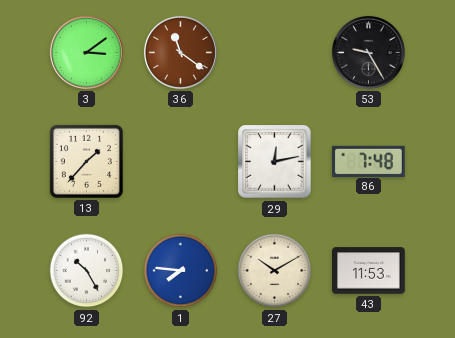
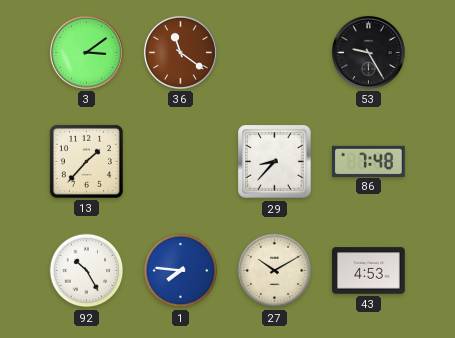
29: 12:13 -> 8:37 (275, 162)
43: 11:53 -> 4:53 (369, 271)
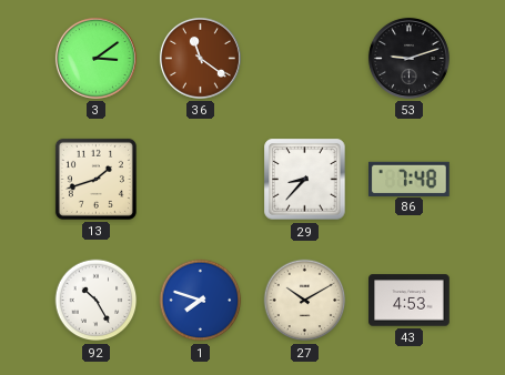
53: 9:25 -> 9:12 (408, 58)
13: 1:37 -> 1:42 (95, 179)
1: 7:46 -> 7:48 (201, 301)
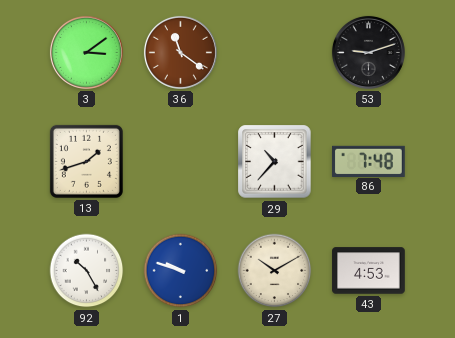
29: 8:37 -> 10:37 (275, 162)
1: 7:48 -> 9:48 (181, 271)
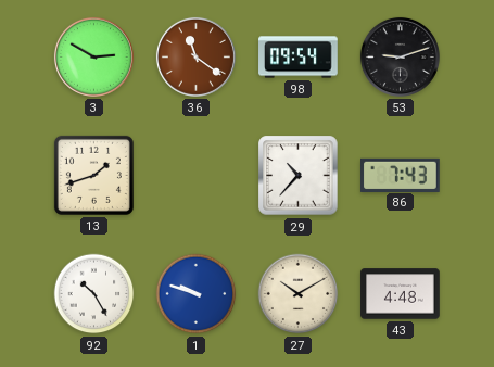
3: 3:09 -> 2:50 (93, 56)
98: none -> 09:54 (299, 58)
86: 7:48 -> 7:43 (401, 175)
43: 4:53 -> 4:48 (401, 294)
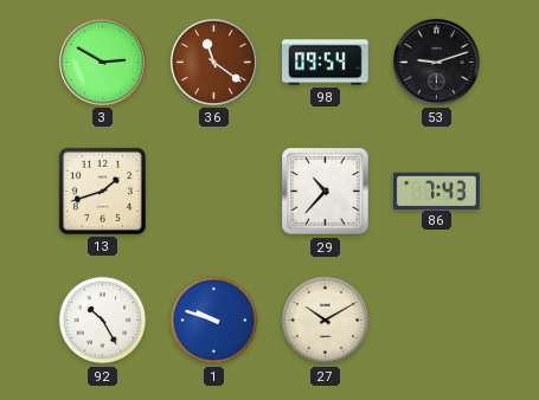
43: 4:48 -> none (401, 294)
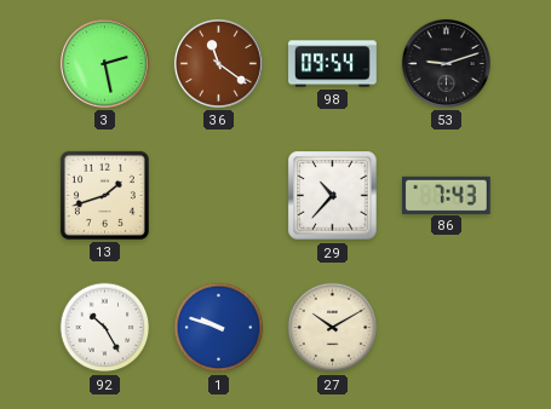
3: 2:50 -> 2:28 (104, 63)
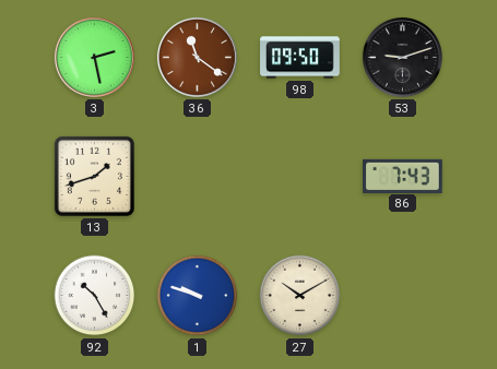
98: 09:54 -> 09:50 (300, 58)
29: 10:37 -> none (333, 196)
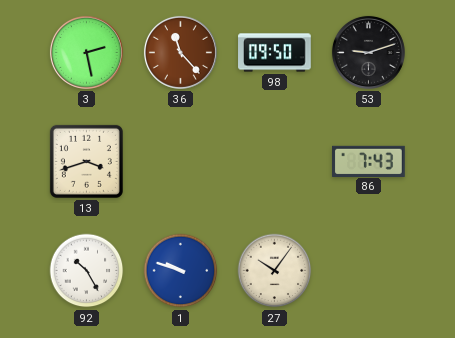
36: 11:21 -> 11:23 (180, 52)
13: 1:42 -> 3:42 (86, 161)
27: 10:10 -> 10:06 (275, 271)
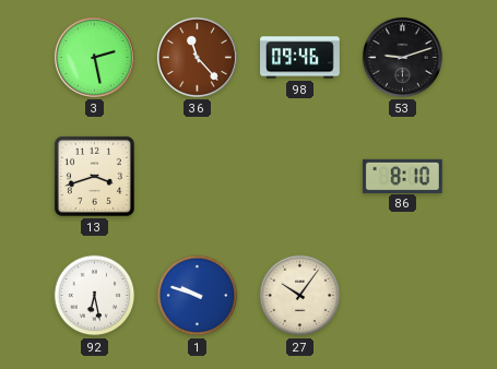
98: 09:50 -> 09:46 (300, 58)
86: 7:43 -> 8:10 (403, 176)
92: 10:25 -> 6:28 (95, 296)
